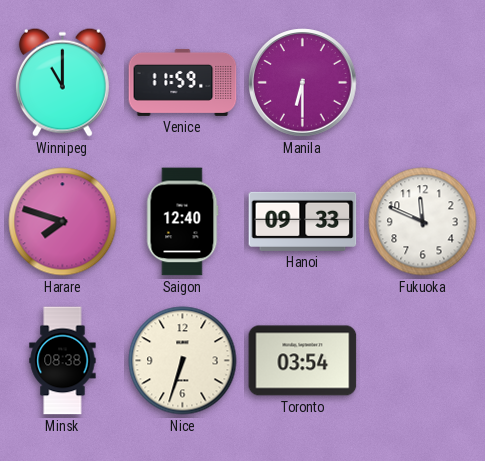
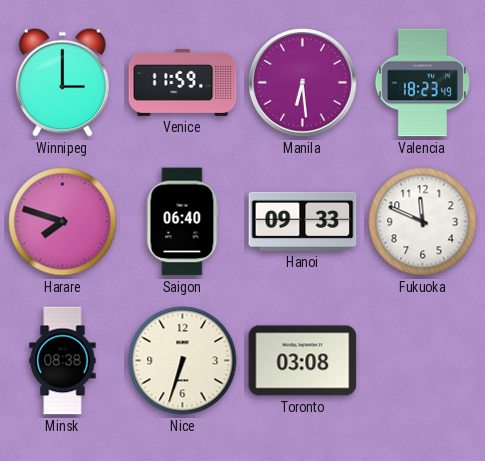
Winnipeg: 11:00 -> 3:00 (62, 82)
Manila: 6:30 -> 6:29 (303, 83)
Valencia: none -> 18:23 (422, 83)
Saigon: 12:40 -> 06:40 (182, 222)
Toronto: 03:54 -> 03:08 (303, 361)
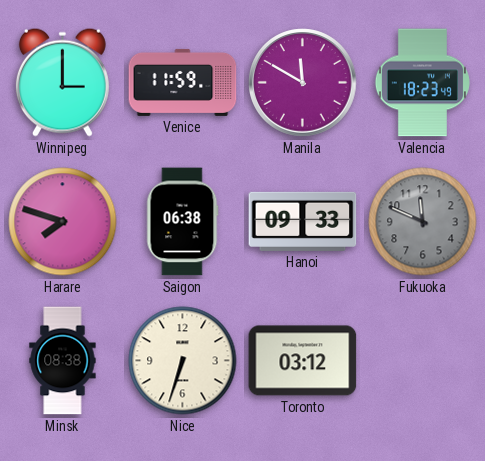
Manila: 6:29 -> 11:50 (303, 83)
Saigon: 06:40 -> 06:38 (182, 222)
Fukuoka dial: white -> grey (423, 222)
Toronto: 03:08 -> 03:12 (303, 361)
